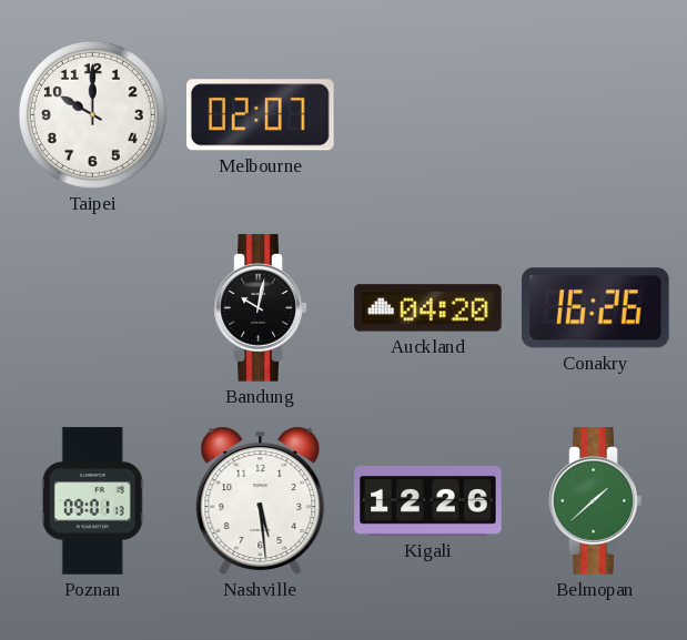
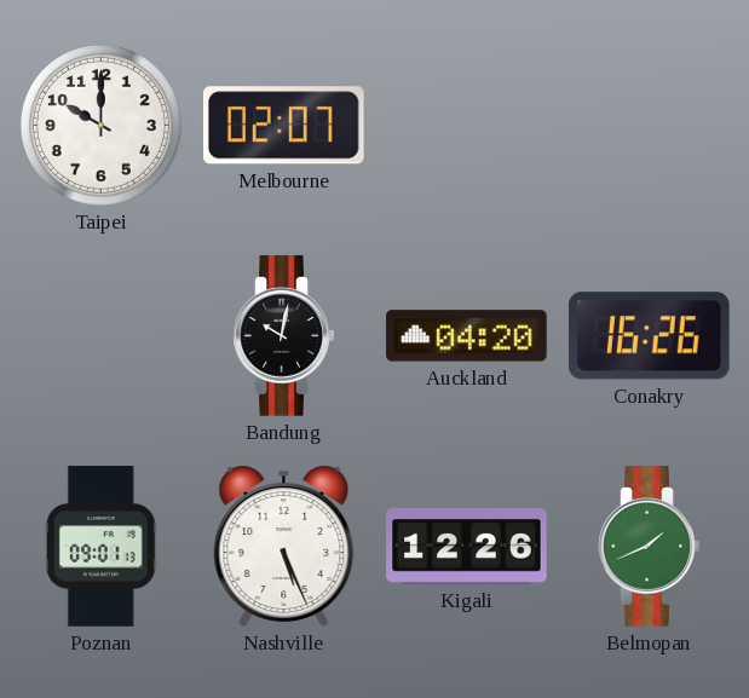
Nashville: 5:29 -> 5:26 (284, 546)
Belmopan: 1:38 -> 1:41 (650, 547)
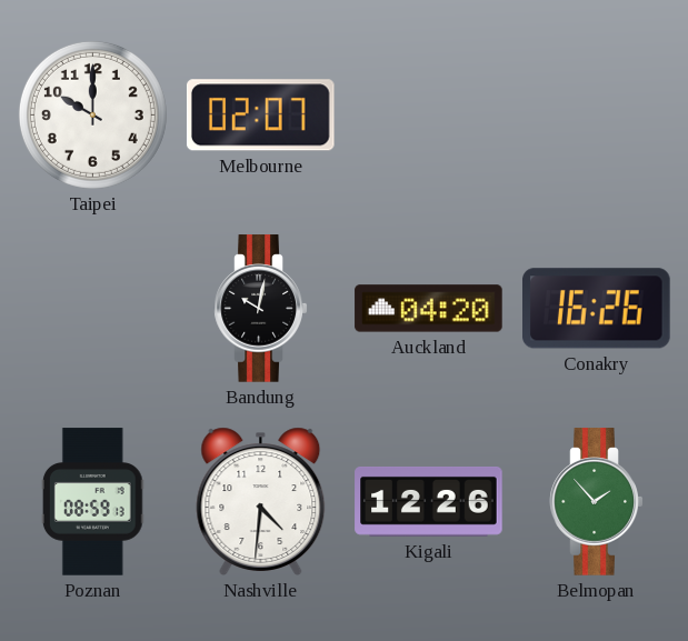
Poznan: 09:01 -> 08:59 (92, 502)
Nashville: 5:26 -> 4:31 (261, 501)
Belmopan: 1:41 -> 1:53 (597, 502)
